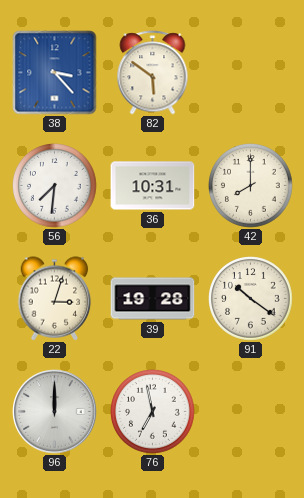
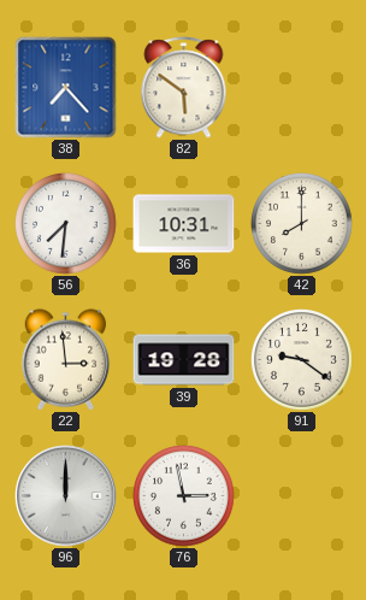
38: 3:23 -> 7:23 (66, 88)
22: 3:03 -> 2:59 (66, 360)
91: 10:21 -> 9:21 (302, 360)
76: 6:58 -> 2:58 (184, 496)
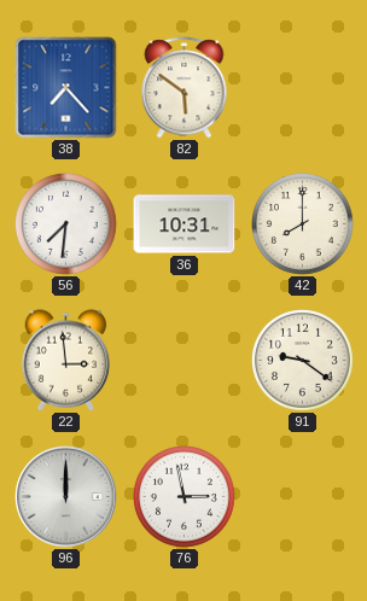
39: 19:28 -> none (184, 360)
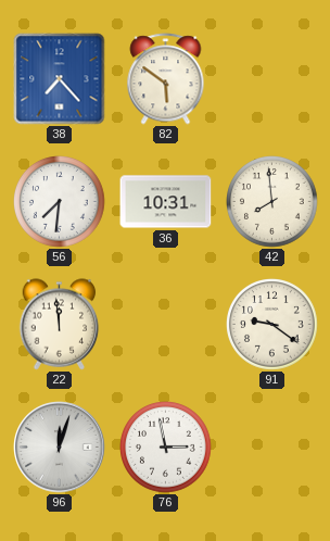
42: 8:00 -> 7:59 (272, 202)
22: 2:59 -> 11:59 (60, 325)
96: 12:00 -> 12:03 (60, 448)
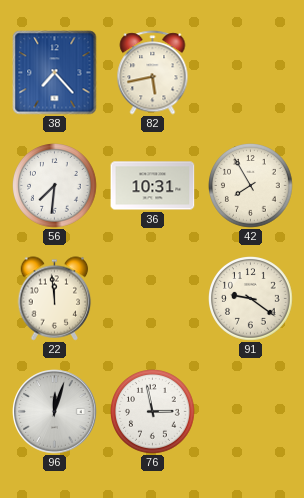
82: 5:51 -> 5:43 (153, 73)
42: 7:59 -> 7:55 (251, 186)
